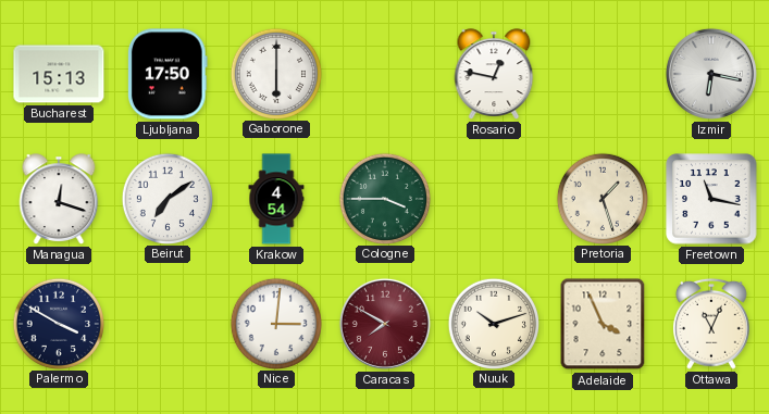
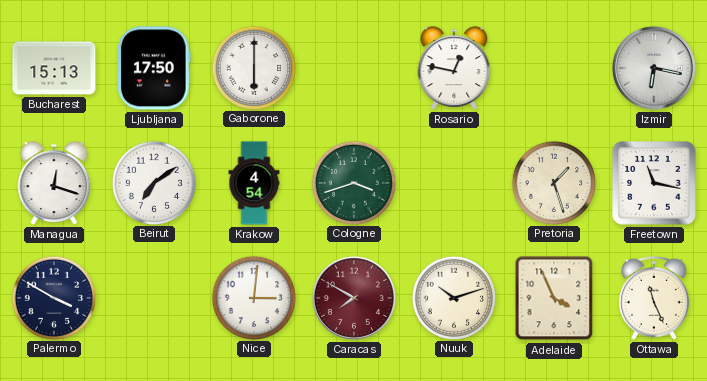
Cologne: 3:45 -> 3:42 (353, 182)
Ottawa: 11:04 -> 11:26 (655, 298)
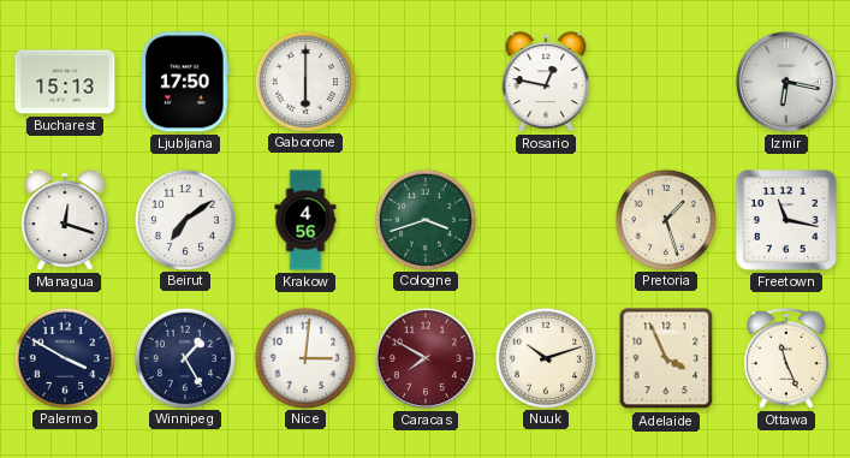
Krakow: 4:54 -> 4:56 (305, 220)
Winnipeg: none -> 1:25 (184, 357)
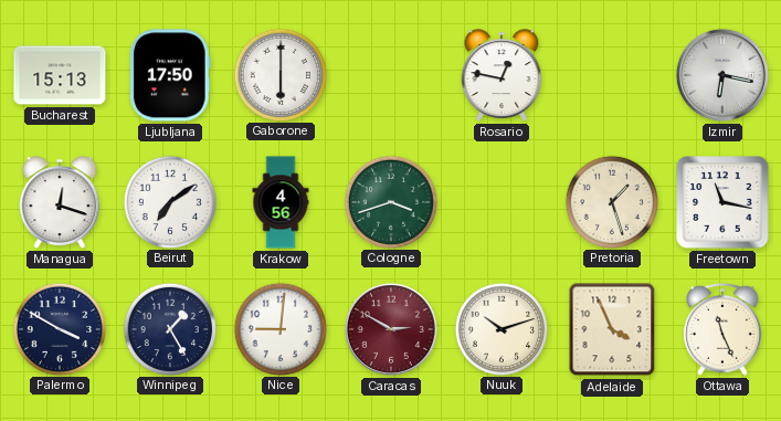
Nice: 3:01 -> 9:01 (279, 328)
Caracas: 7:50 -> 2:50 (391, 329)
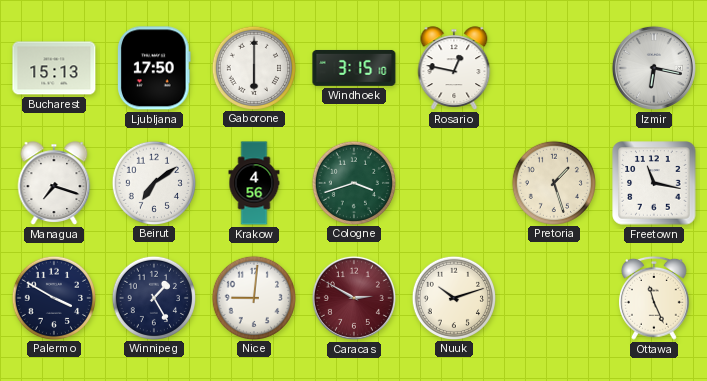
Windhoek: none -> 3:15 (354, 68)
Managua: 12:18 -> 7:18 (54, 183)
Adelaide: 3:56 -> none (612, 329)
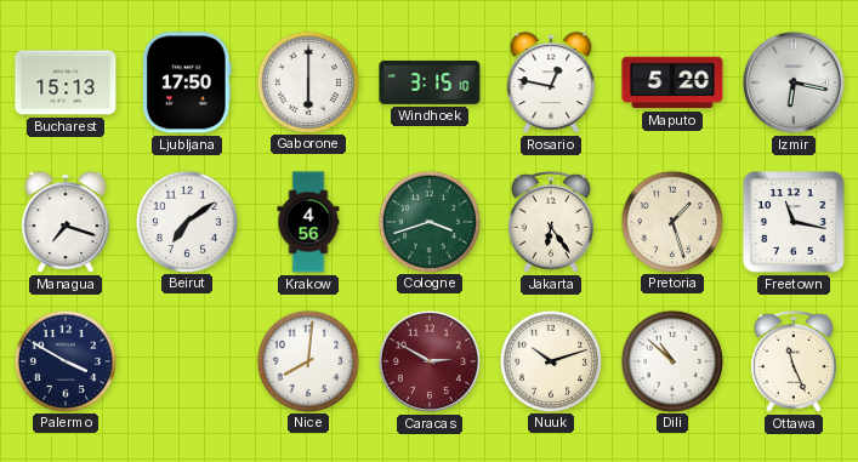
Maputo: none -> 5:20 (672, 82)
Jakarta: none -> 6:24 (552, 222)
Winnipeg: 1:25 -> none (153, 297)
Nice: 9:01 -> 8:01 (307, 360)
Dili: none -> 10:52 (671, 360)
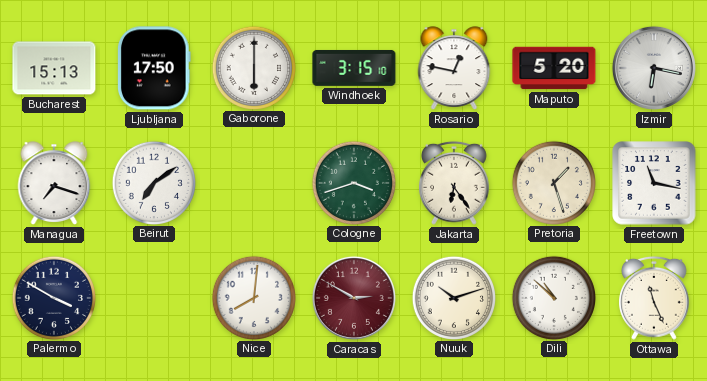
Krakow: 4:56 -> none (308, 222)
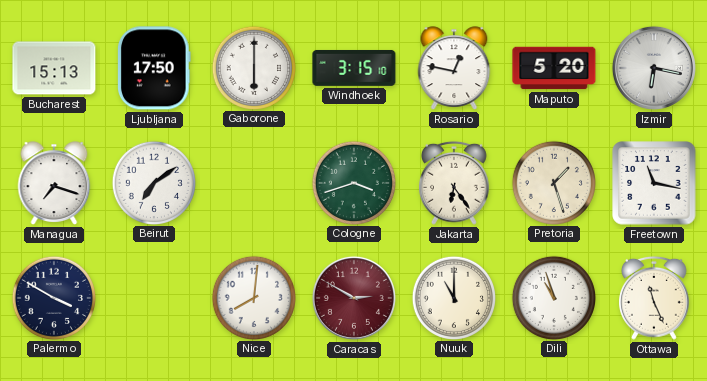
Nuuk: 10:12 -> 11:00 (453, 297)
Dili: 10:52 -> 10:57 (553, 297)
